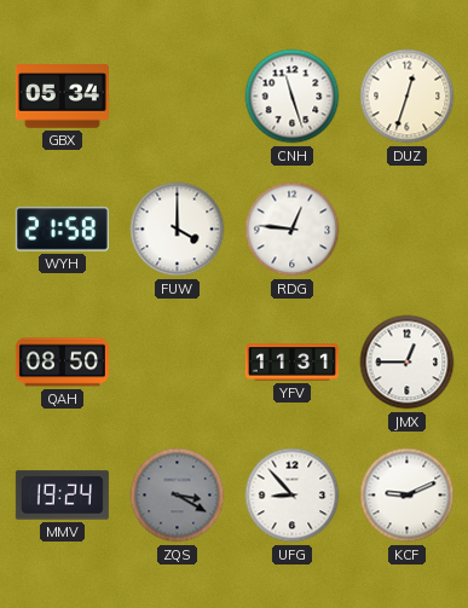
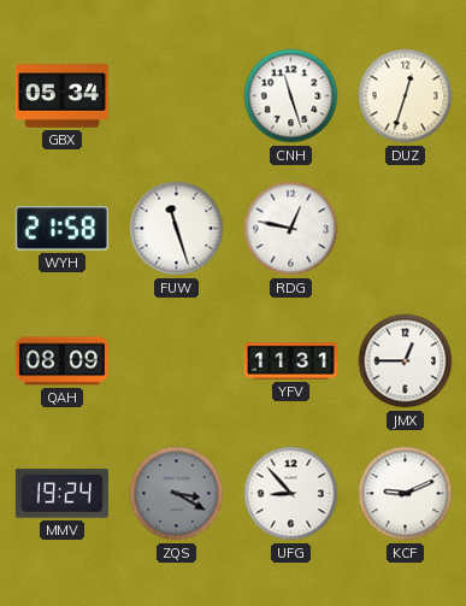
FUW: 4:00 -> 11:27 (177, 229)
RDG: 12:46 -> 12:47 (291, 229)
QAH: 08:50 -> 08:09 (61, 361)
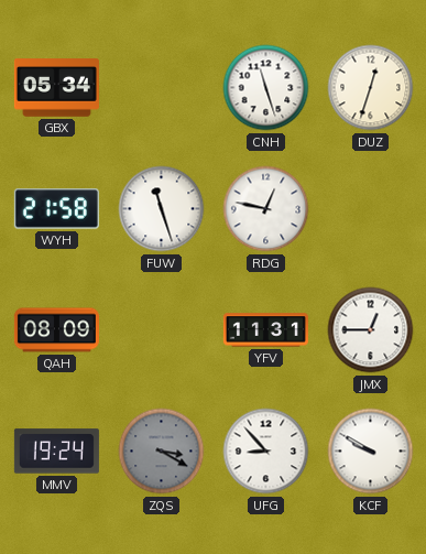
KCF: 9:11 -> 9:50 (371, 452)
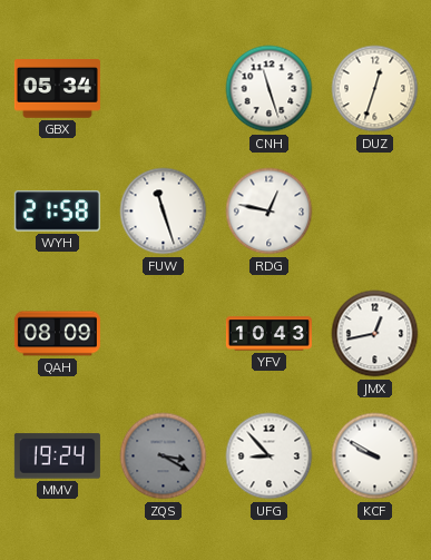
YFV: 11:31 -> 10:43 (268, 334)
JMX: 12:45 -> 12:43 (375, 334)
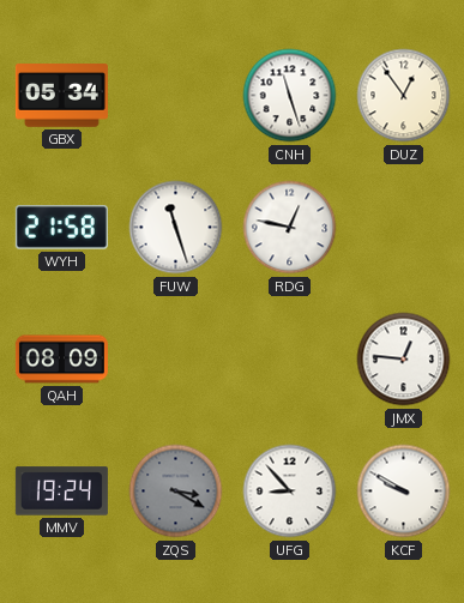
DUZ: 12:33 -> 12:54 (404, 96)
YFV: 10:43 -> none (268, 334)
JMX: 12:43 -> 12:46 (404, 360)
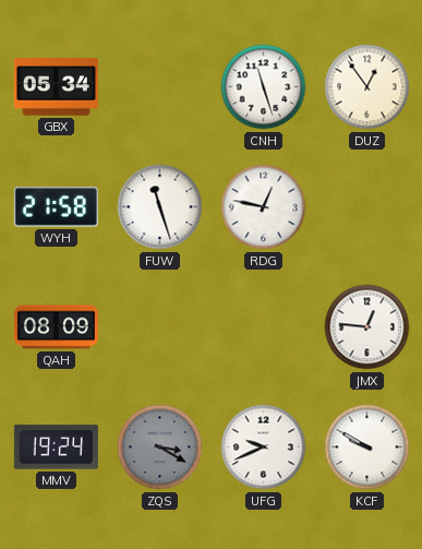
UFG: 8:53 -> 9:41 (264, 447)
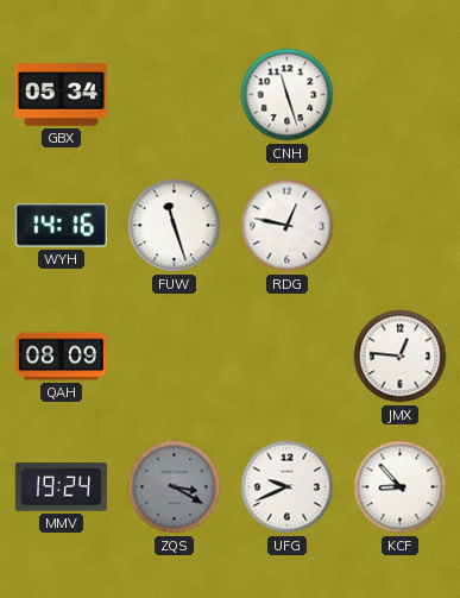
DUZ: 12:54 -> none (367, 87)
WYH: 21:58 -> 14:16 (61, 226)
KCF: 9:50 -> 8:53 (401, 487)
